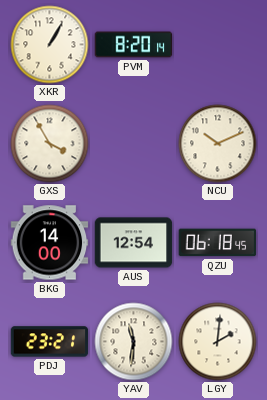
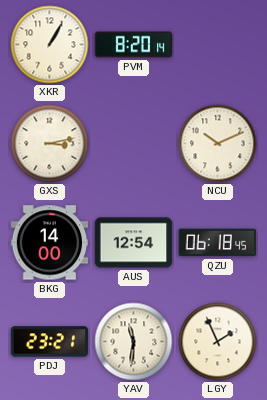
GXS: 3:55 -> 3:13 (50, 144)
LGY: 2:01 -> 1:56 (218, 342)
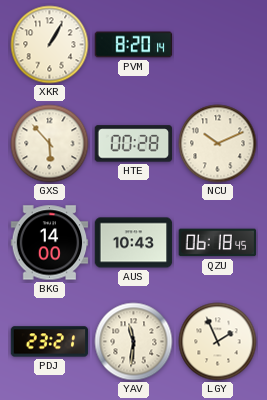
GXS: 3:13 -> 5:53 (50, 144)
HTE: none -> 00:28 (134, 144)
AUS: 12:54 -> 10:43 (134, 243)
